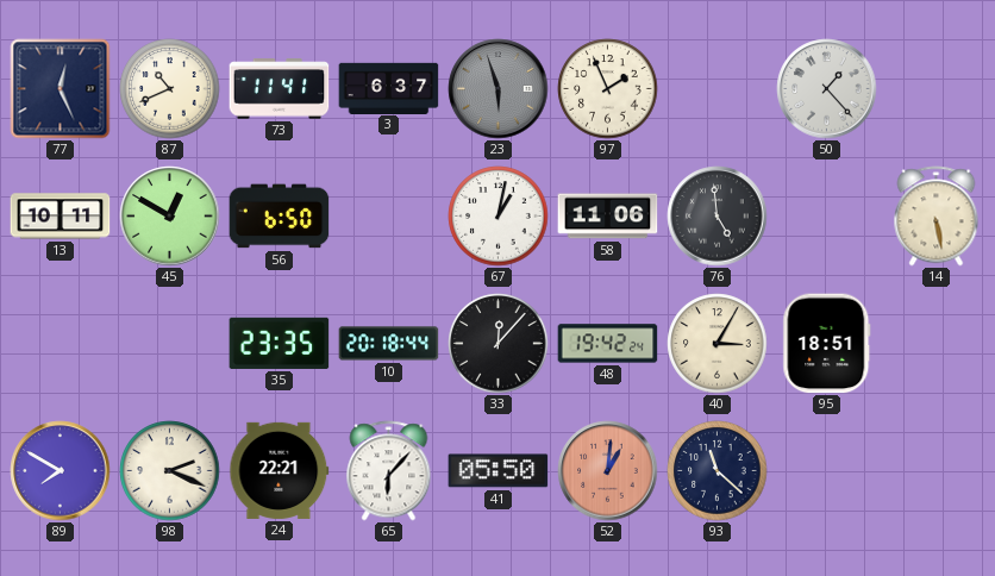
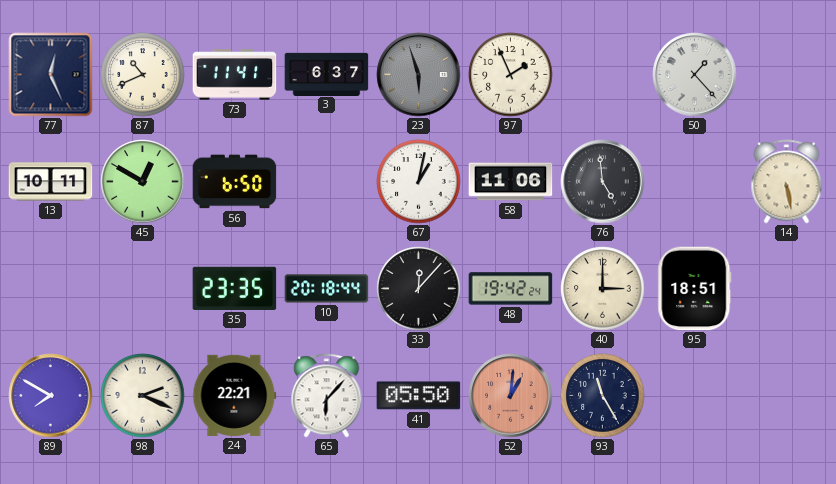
40: 3:05 -> 3:00 (603, 289)
93: 11:22 -> 11:25 (603, 396)
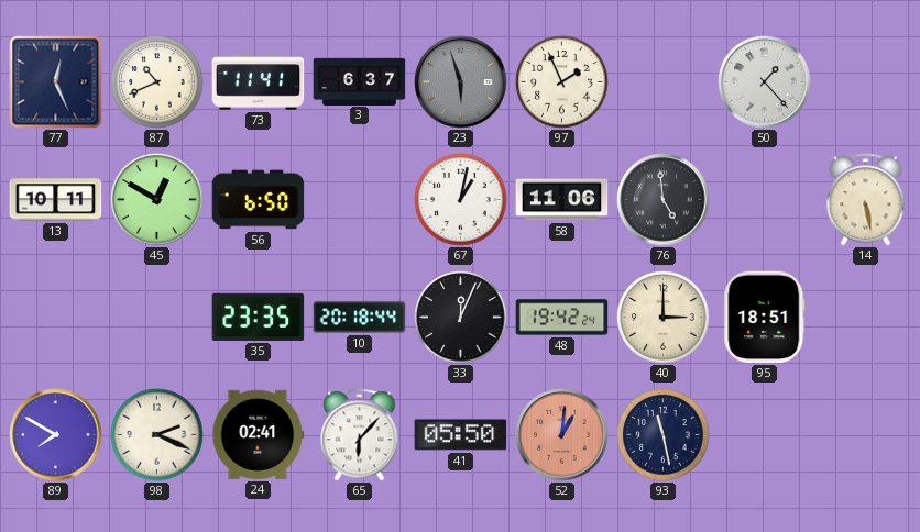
33: 12:07 -> 12:04 (461, 318)
24: 22:21 -> 02:41 (259, 434)
93: 11:25 -> 11:28 (664, 435)
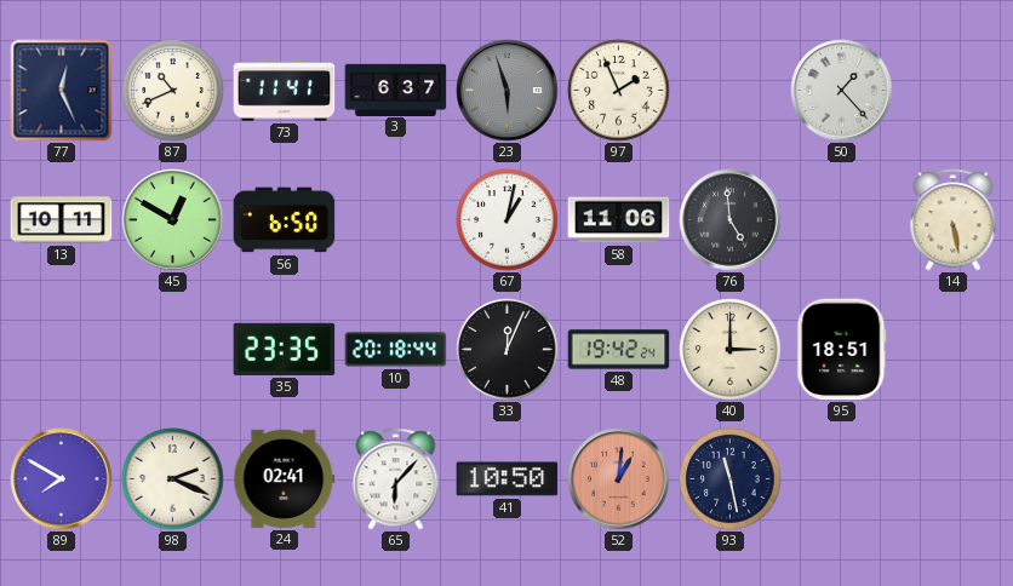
41: 05:50 -> 10:50 (508, 479)
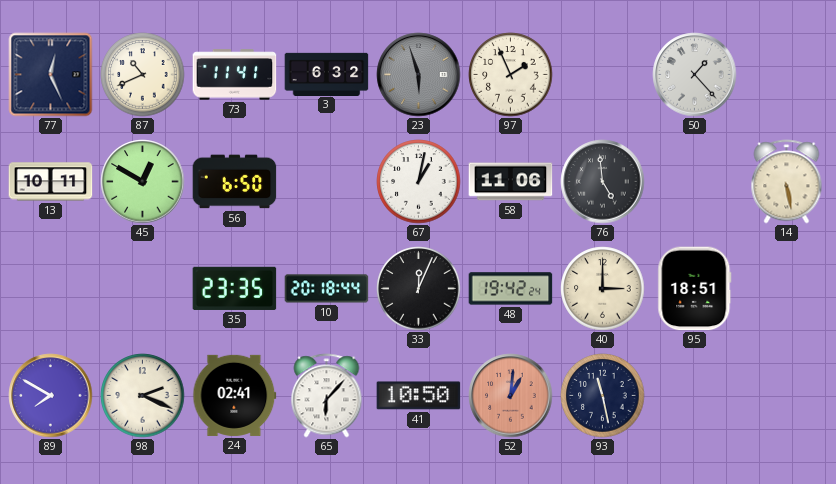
3: 6:37 -> 6:32 (327, 74)
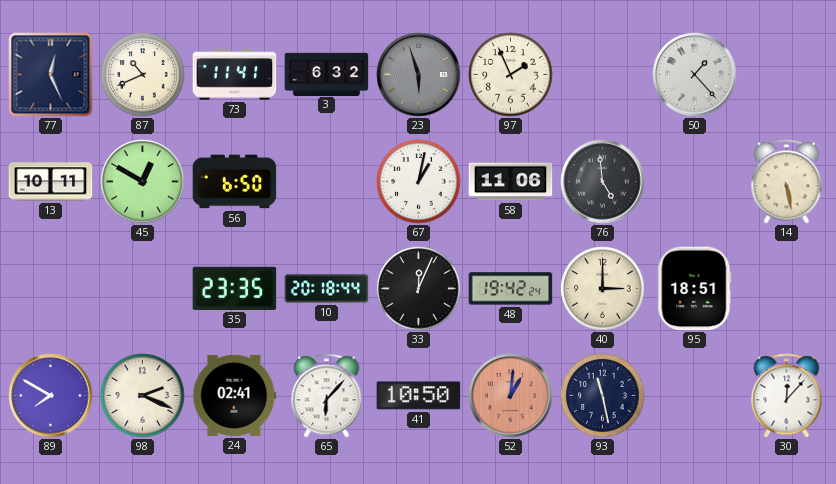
30: none -> 12:07 (787, 396)
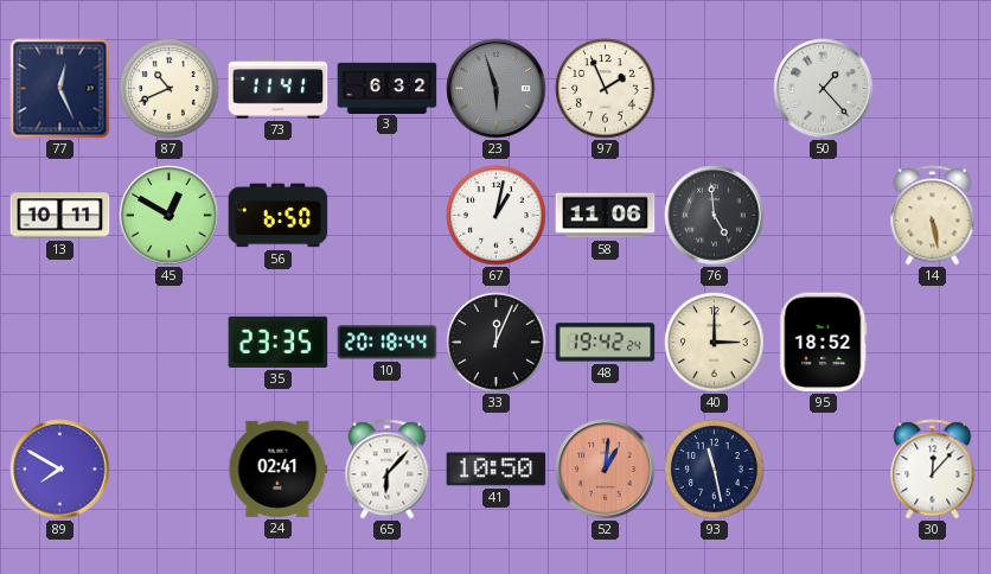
95: 18:51 -> 18:52 (824, 343)
98: 2:19 -> none (143, 396)
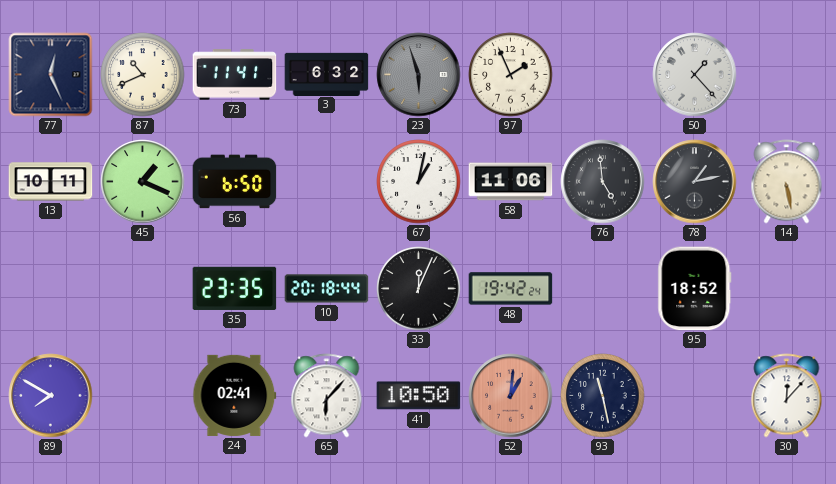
45: 12:50 -> 1:19 (143, 182)
78: none -> 1:13 (695, 182)
40: 3:00 -> none (715, 343)
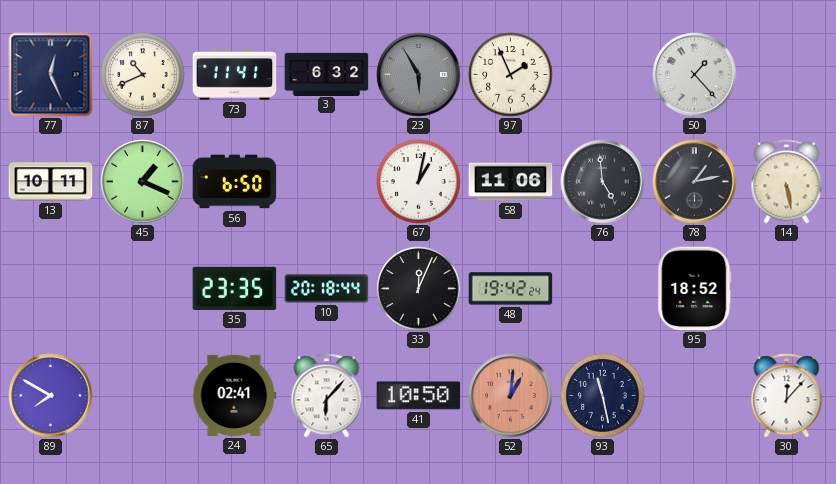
23: 5:57 -> 5:55 (419, 75)
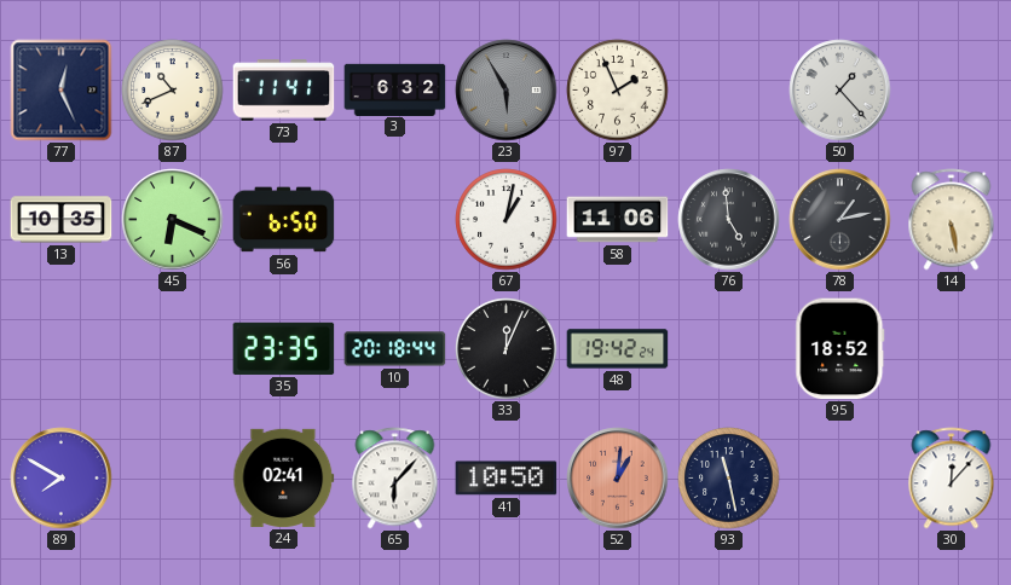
13: 10:11 -> 10:35 (62, 220)
45: 1:19 -> 6:19 (173, 220)
